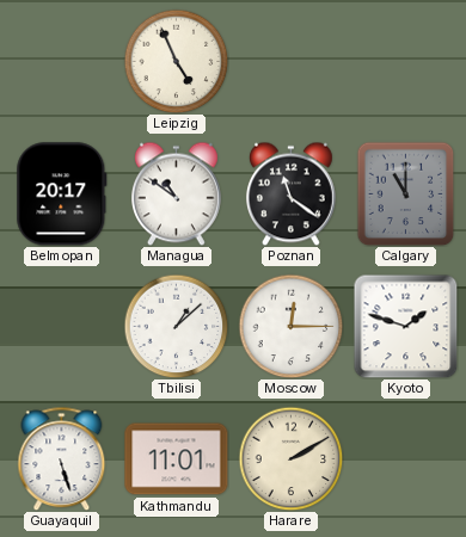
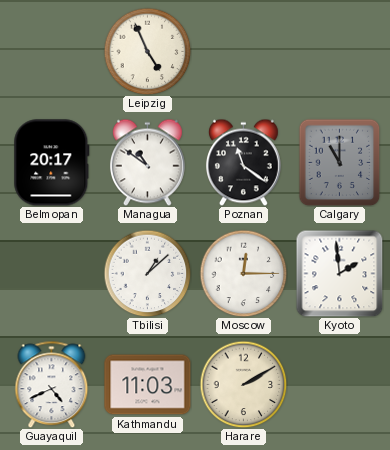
Kyoto: 1:48 -> 1:59 (339, 273)
Guayaquil: 5:27 -> 4:41 (52, 384)
Kathmandu: 11:01 -> 11:03 (148, 385)
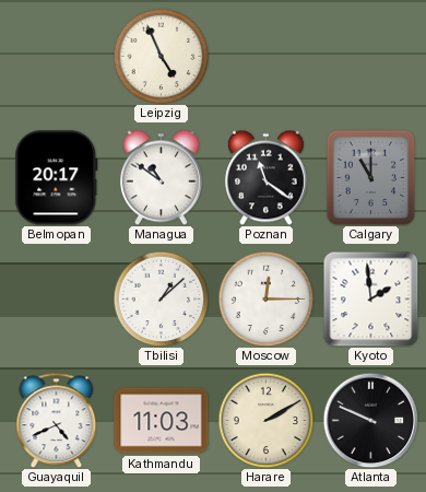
Atlanta: none -> 9:49 (370, 420)
